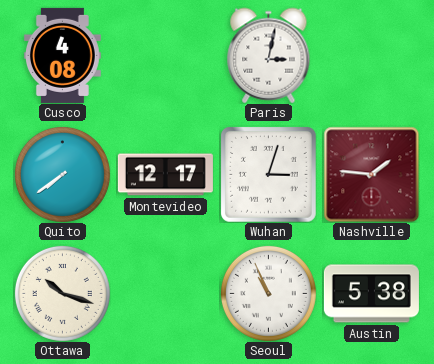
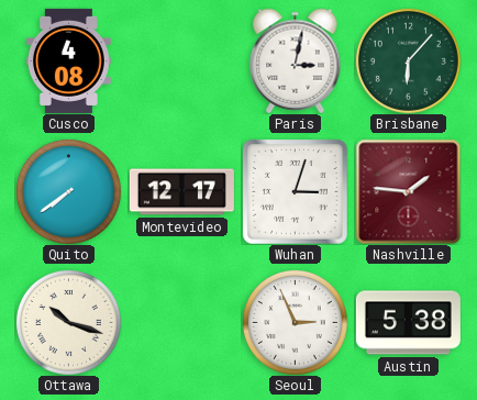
Brisbane: none -> 6:07 (408, 60)
Seoul: 10:56 -> 2:56 (295, 322)
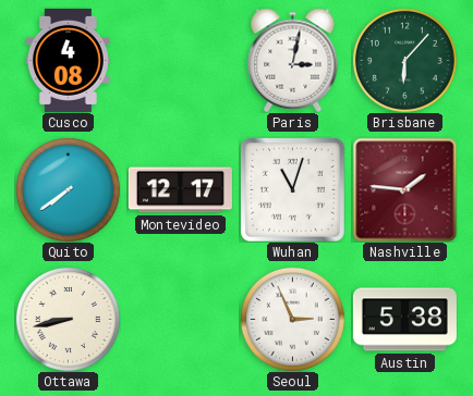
Wuhan: 3:03 -> 11:03 (293, 190)
Ottawa: 10:18 -> 8:43 (68, 319)
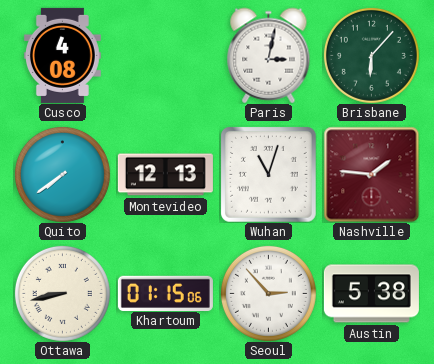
Montevideo: 12:17 -> 12:13 (165, 175)
Khartoum: none -> 01:15 (165, 293)
Seoul: 2:56 -> 2:53 (268, 293)
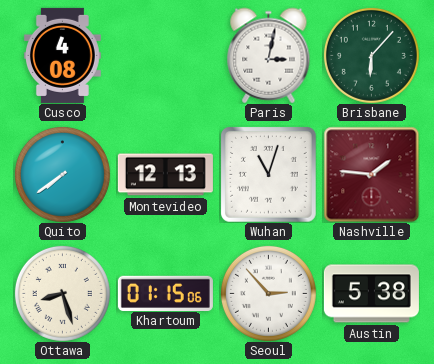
Ottawa: 8:43 -> 8:27 (62, 293)
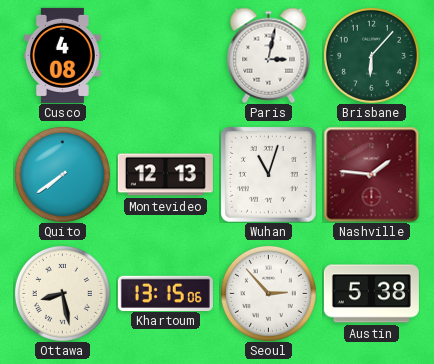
Ottawa: 8:27 -> 8:28 (62, 293)
Khartoum: 01:15 -> 13:15 (165, 293)
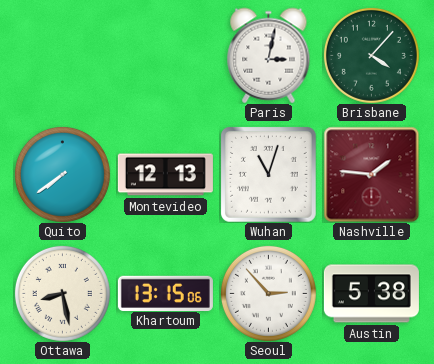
Cusco: 4:08 -> none (62, 55)
Brisbane: 6:07 -> 4:07 (371, 55)
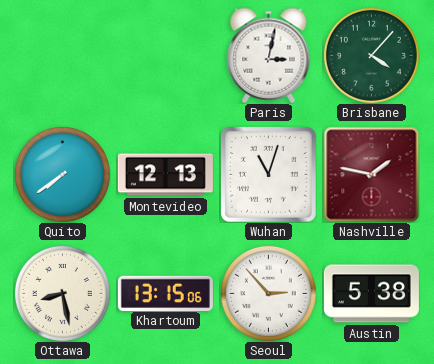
Nashville: 1:46 -> 1:47 (371, 174)
